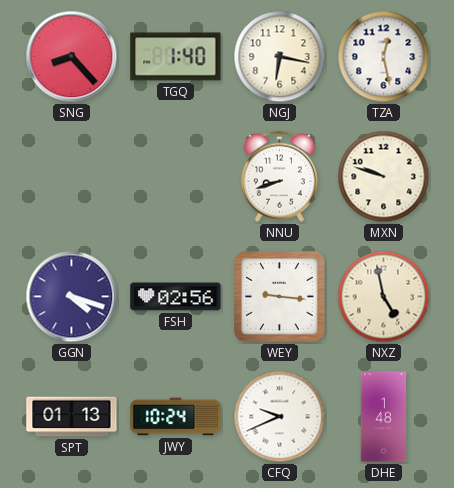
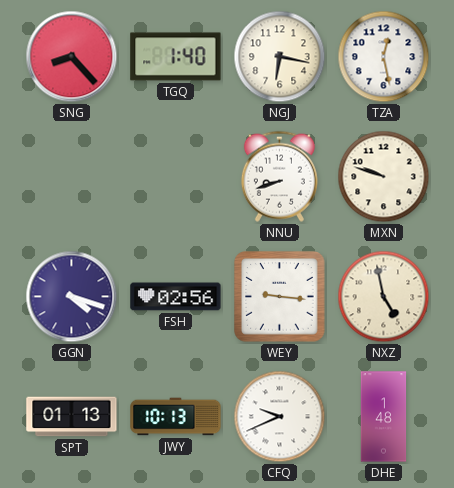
JWY: 10:24 -> 10:13 (176, 417)
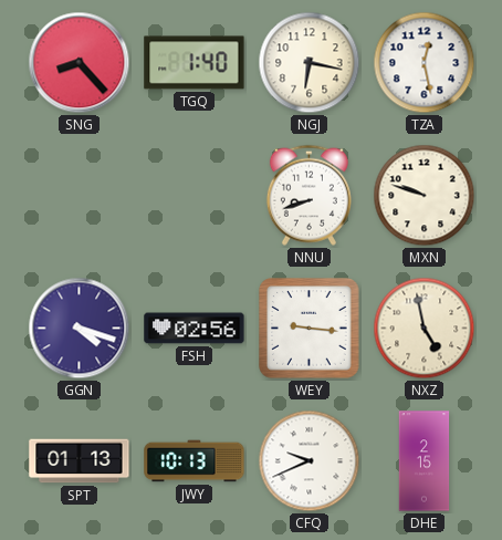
DHE: 1:48 -> 2:15 (425, 461)
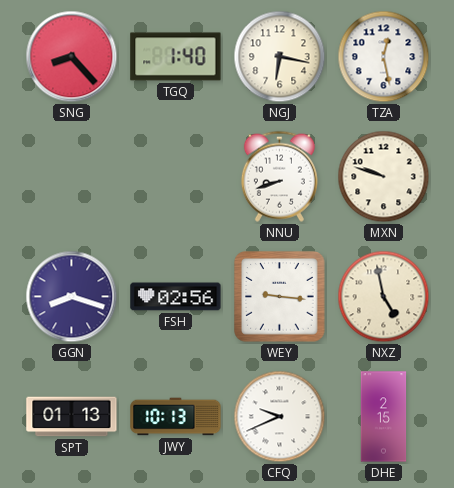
GGN: 4:18 -> 8:18 (72, 297)
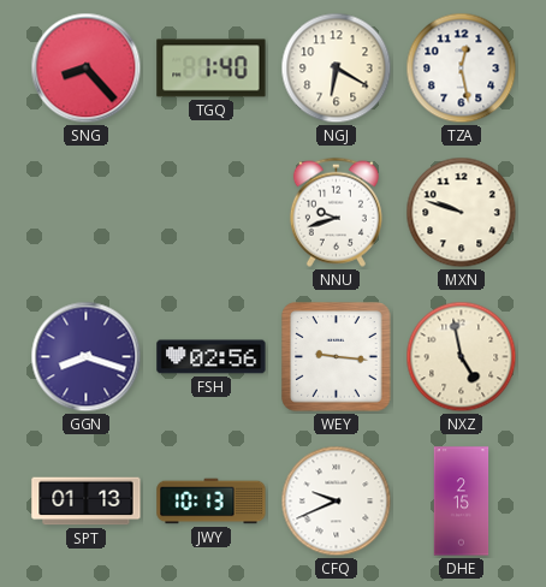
NGJ: 6:17 -> 6:20 (337, 69)
NNU: 8:42 -> 9:42 (336, 212)
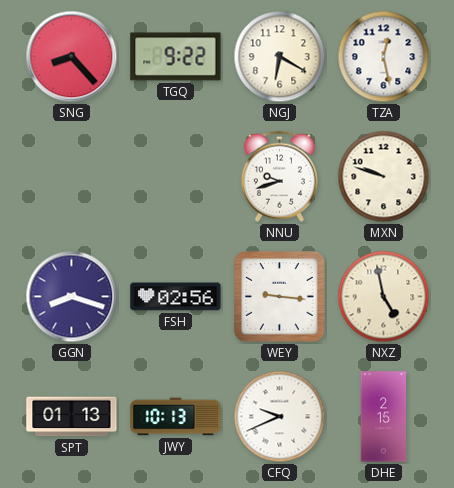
TGQ: 1:40 -> 9:22 (176, 57)
